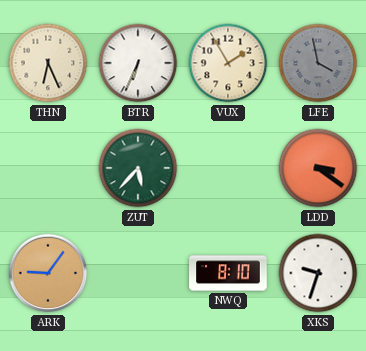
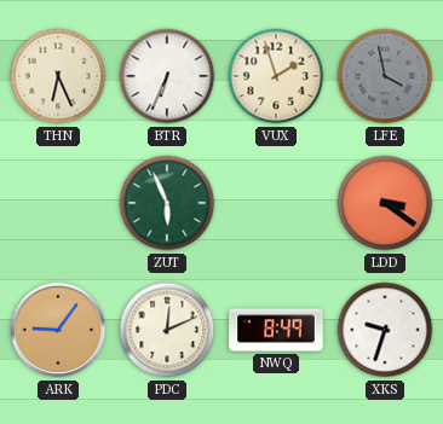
VUX: 1:55 -> 1:57 (276, 76)
ZUT: 5:37 -> 5:56 (167, 203)
PDC: none -> 12:11 (167, 330)
NWQ: 8:10 -> 8:49 (276, 330)
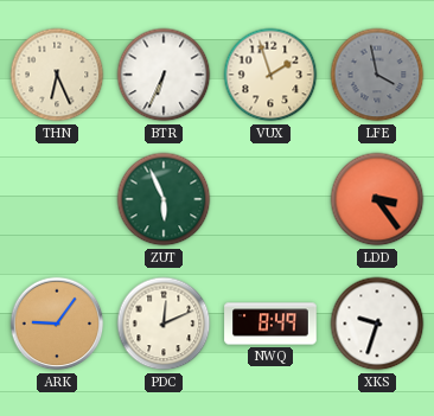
LDD: 3:21 -> 3:24 (377, 199)
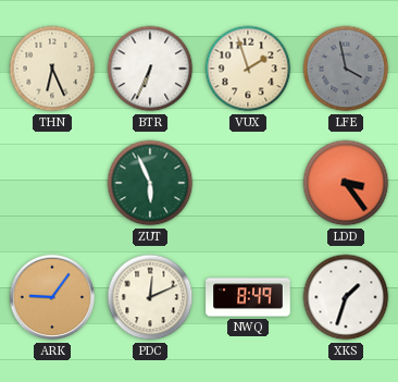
XKS: 9:33 -> 1:33 (346, 297)
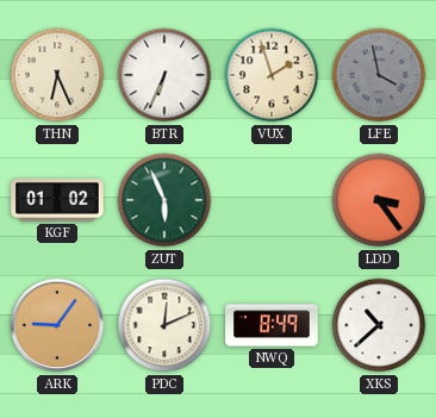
KGF: none -> 01:02 (57, 201)
XKS: 1:33 -> 10:38 (379, 325)
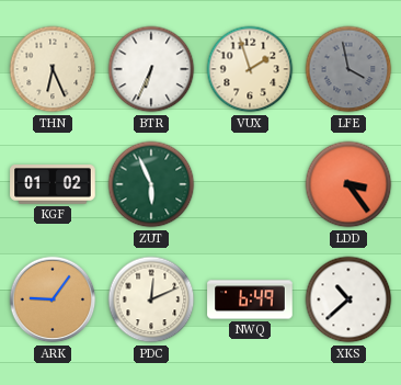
NWQ: 8:49 -> 6:49 (250, 299)
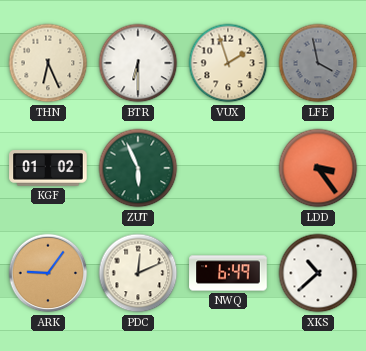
BTR: 6:34 -> 6:30 (138, 63)
